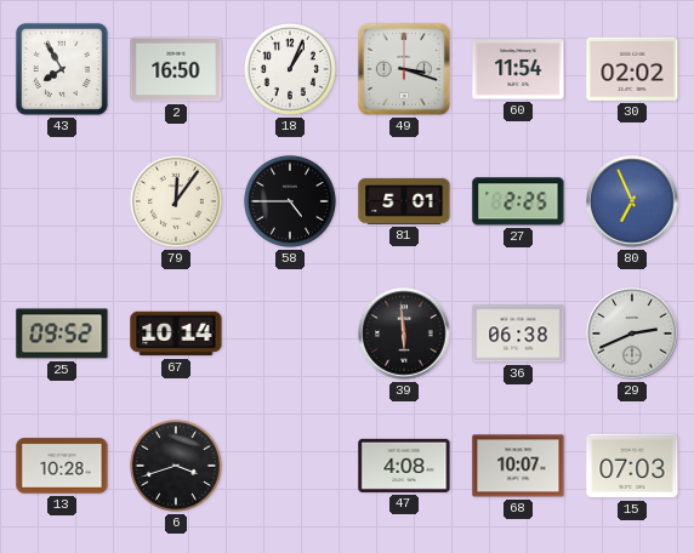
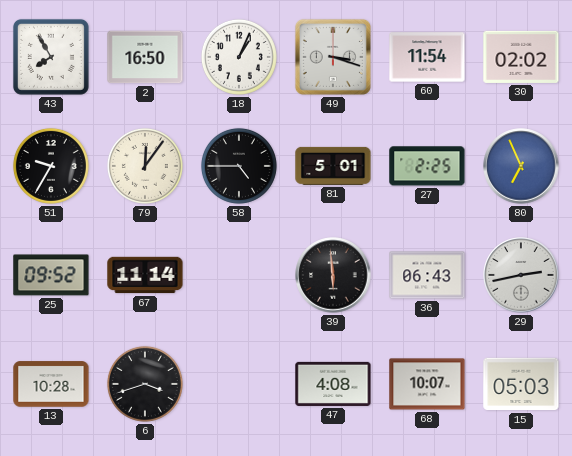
51: none -> 9:35 (51, 166)
67: 10:14 -> 11:14 (145, 275)
36: 06:38 -> 06:43 (427, 275)
29: 2:41 -> 2:43 (521, 275)
15: 07:03 -> 05:03 (521, 384)
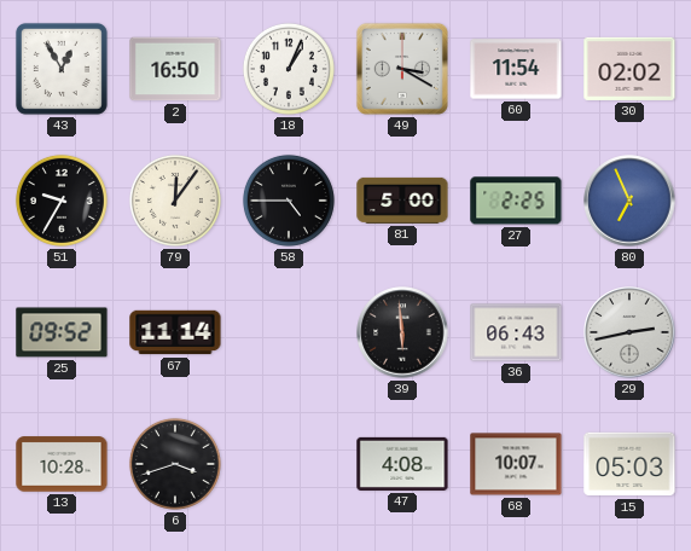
43: 7:55 -> 12:55 (62, 69)
49: 3:18 -> 3:20 (402, 69)
81: 5:01 -> 5:00 (402, 201)
